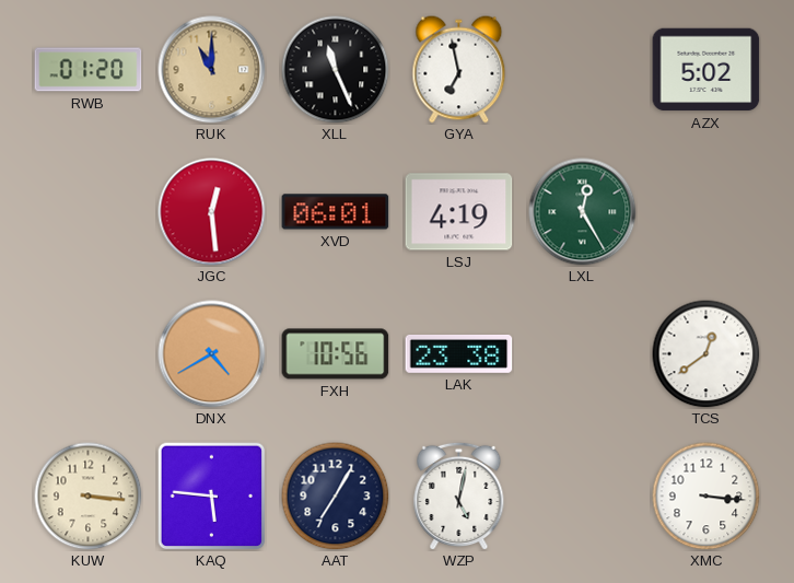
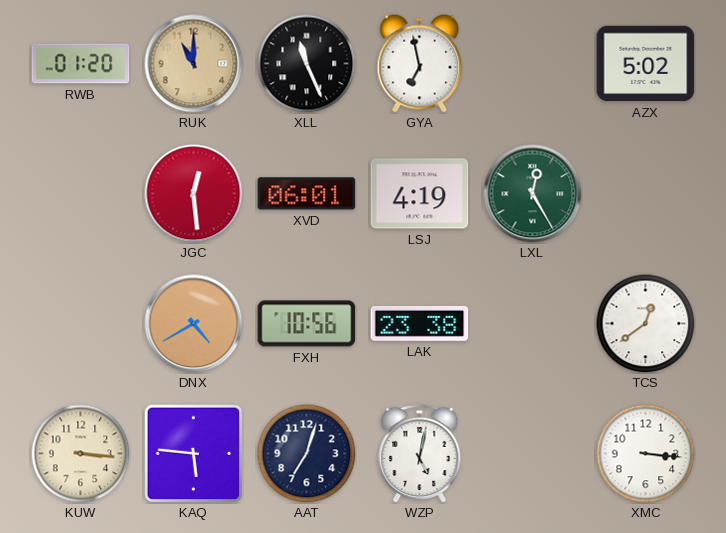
AAT: 7:05 -> 7:03 (307, 454)
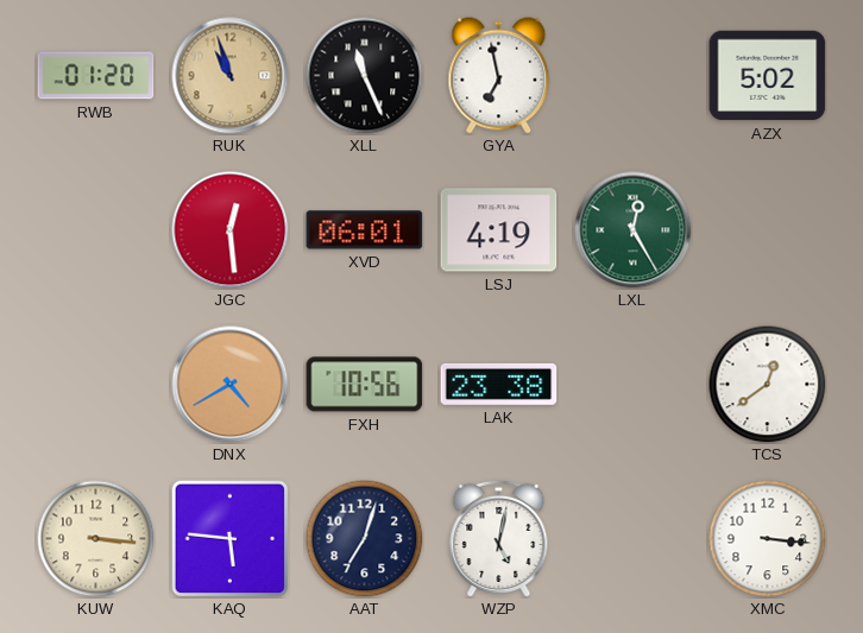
RUK: 11:00 -> 10:57 (231, 76)
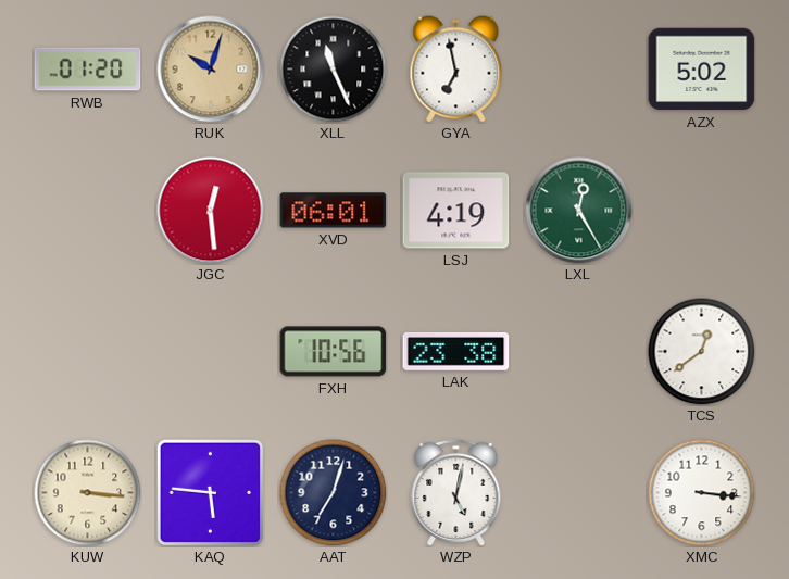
RUK: 10:57 -> 10:03 (211, 70)
DNX: 4:40 -> none (231, 385)
